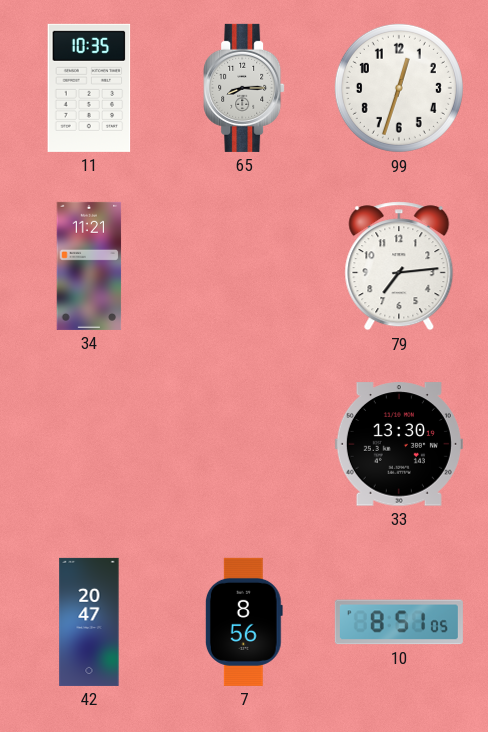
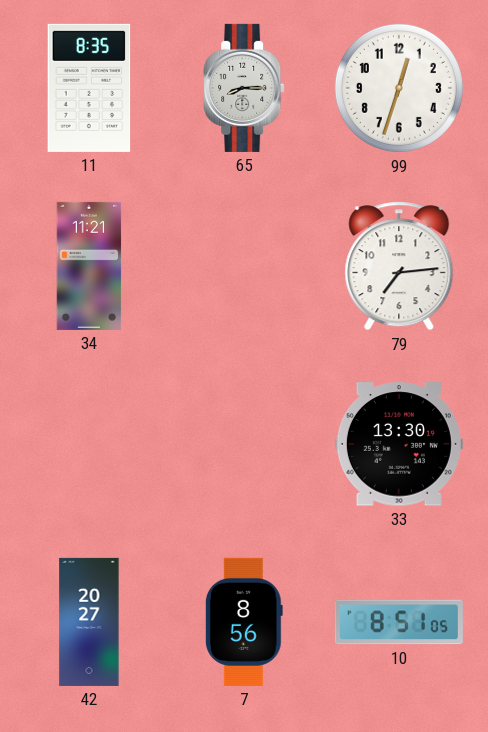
11: 10:35 -> 8:35 (89, 88)
42: 20:47 -> 20:27 (89, 622)
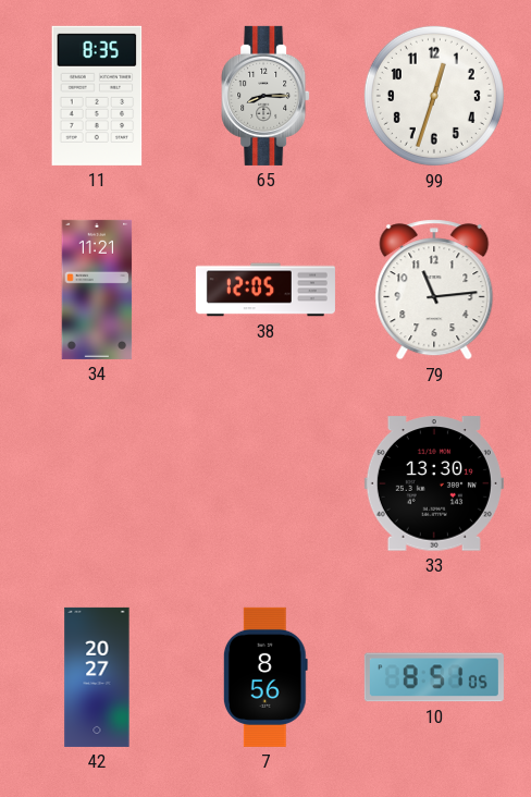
38: none -> 12:05 (265, 290)
79: 7:14 -> 11:14 (434, 290)
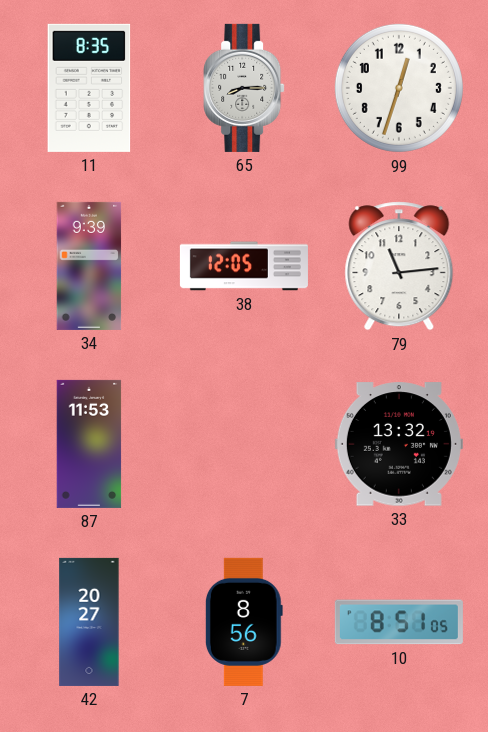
34: 11:21 -> 9:39 (89, 266)
87: none -> 11:53 (89, 444)
33: 13:30 -> 13:32 (399, 444)
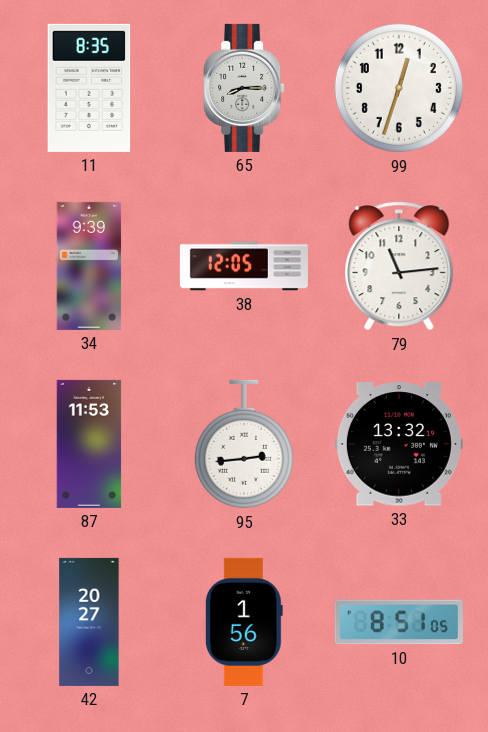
95: none -> 2:44 (244, 444)
7: 8:56 -> 1:56 (244, 622)
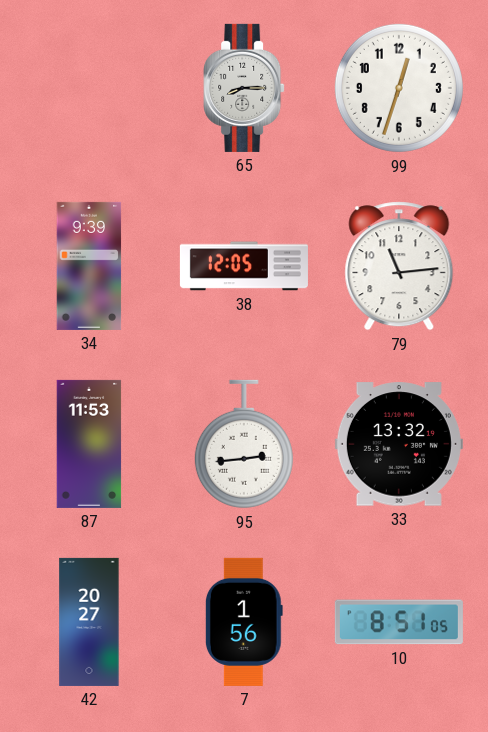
11: 8:35 -> none (89, 88)
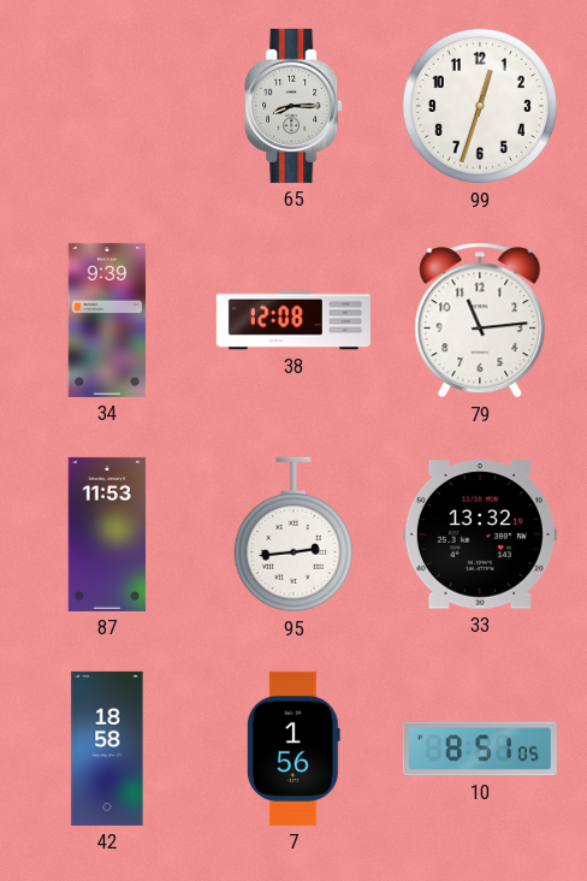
38: 12:05 -> 12:08 (293, 320)
42: 20:27 -> 18:58 (107, 749)
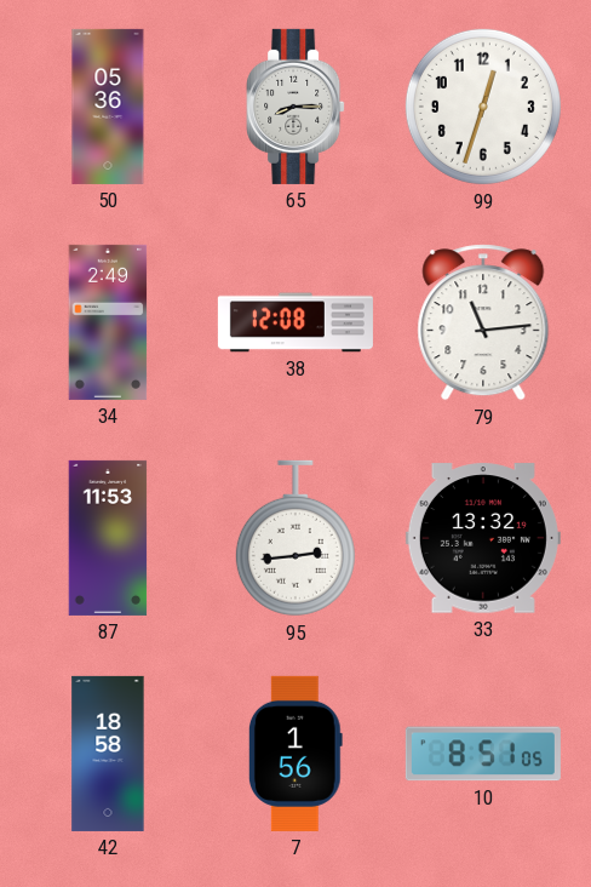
50: none -> 05:36 (108, 107)
34: 9:39 -> 2:49 (108, 322)
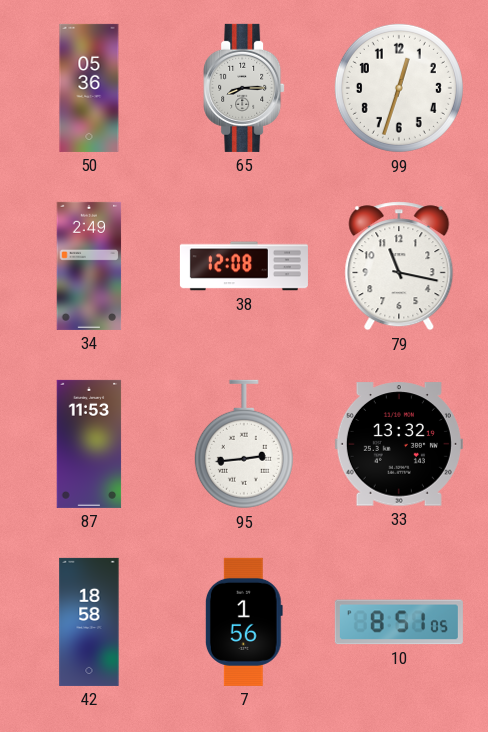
79: 11:14 -> 11:17 (399, 266)
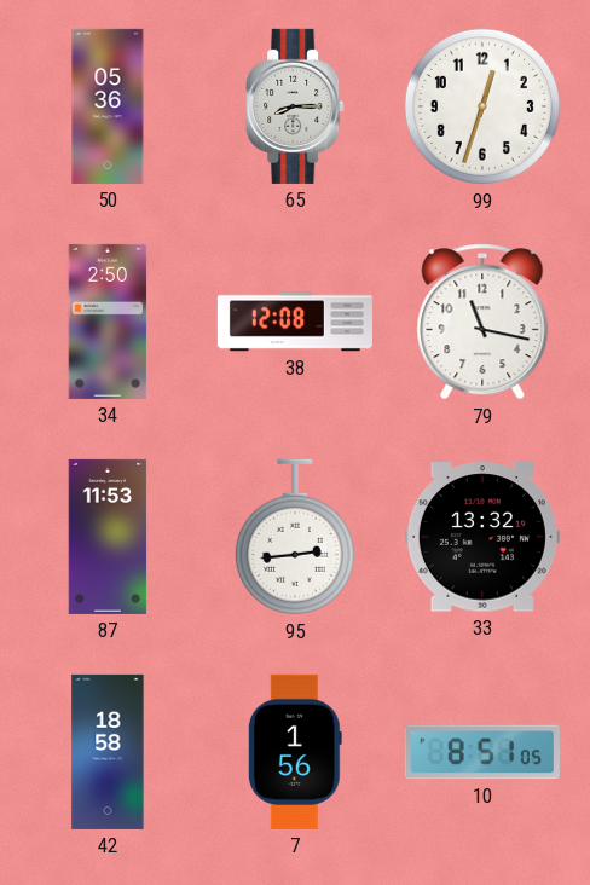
34: 2:49 -> 2:50 (108, 322)
